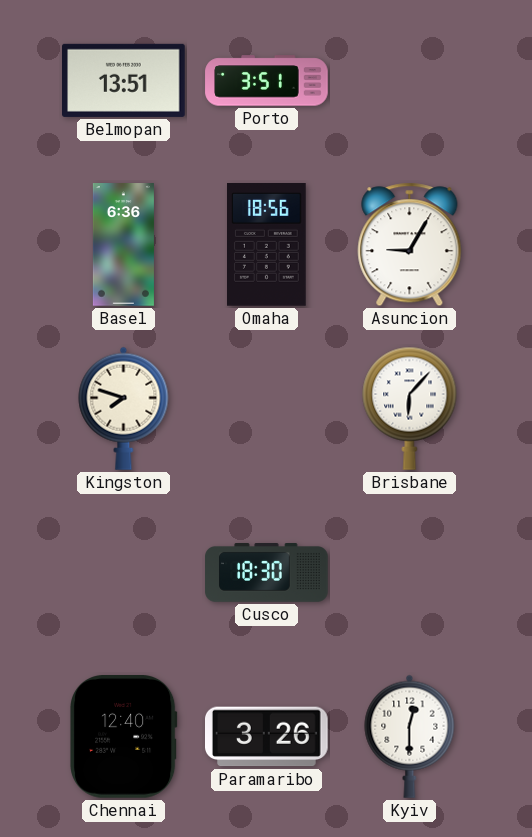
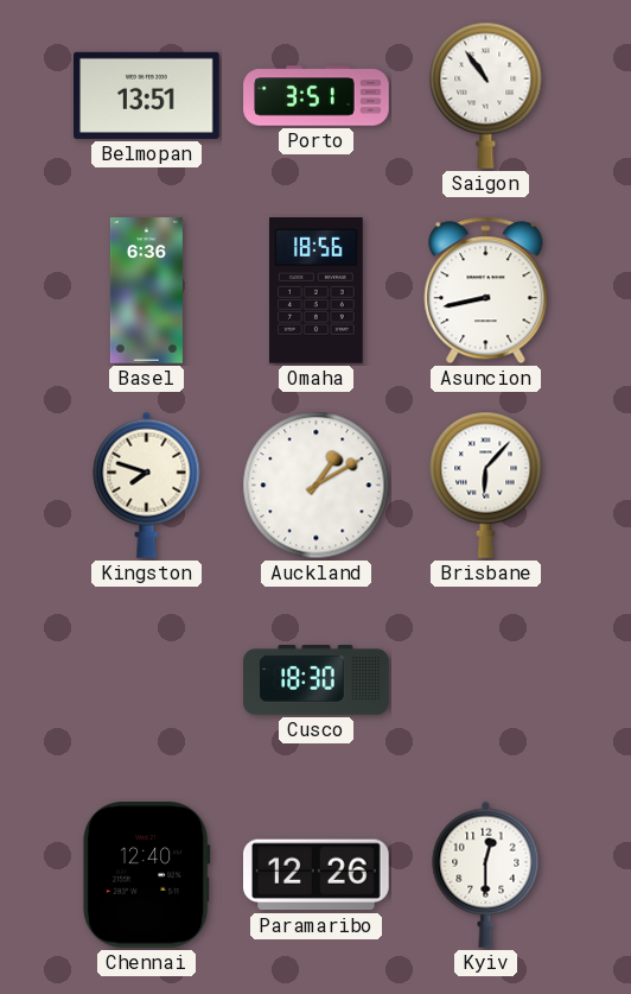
Saigon: none -> 10:54 (486, 95)
Asuncion: 9:05 -> 8:43 (486, 291)
Auckland: none -> 1:10 (317, 486)
Paramaribo: 3:26 -> 12:26 (317, 875)
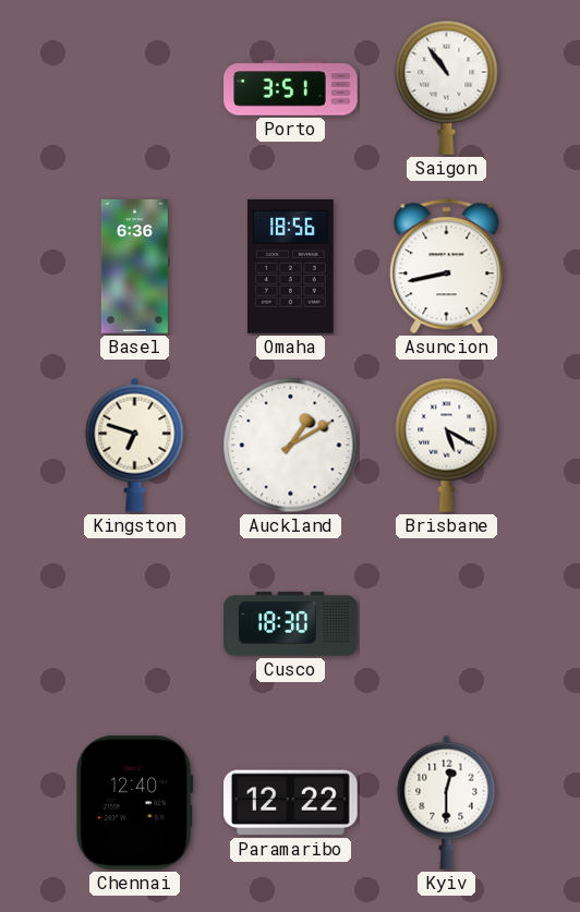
Belmopan: 13:51 -> none (147, 95)
Kingston: 7:48 -> 6:48 (135, 445)
Brisbane: 6:07 -> 5:20 (447, 445)
Paramaribo: 12:26 -> 12:22 (291, 803)
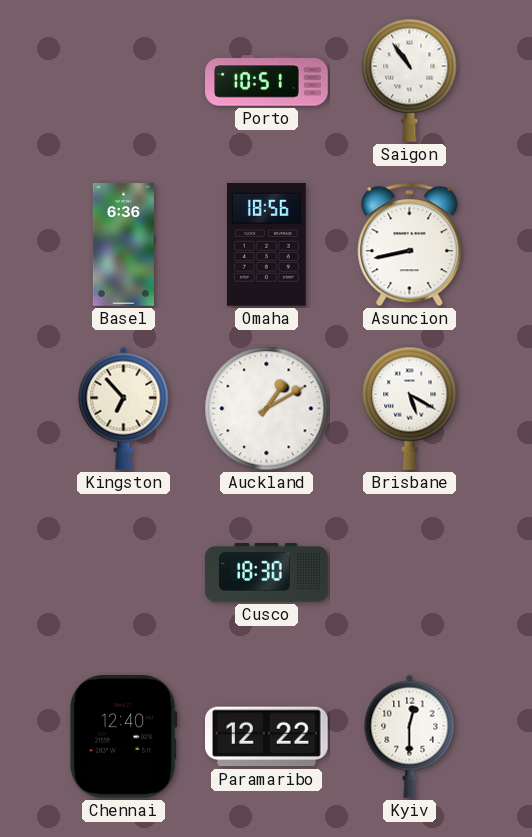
Porto: 3:51 -> 10:51 (267, 81)
Kingston: 6:48 -> 6:53 (124, 408)
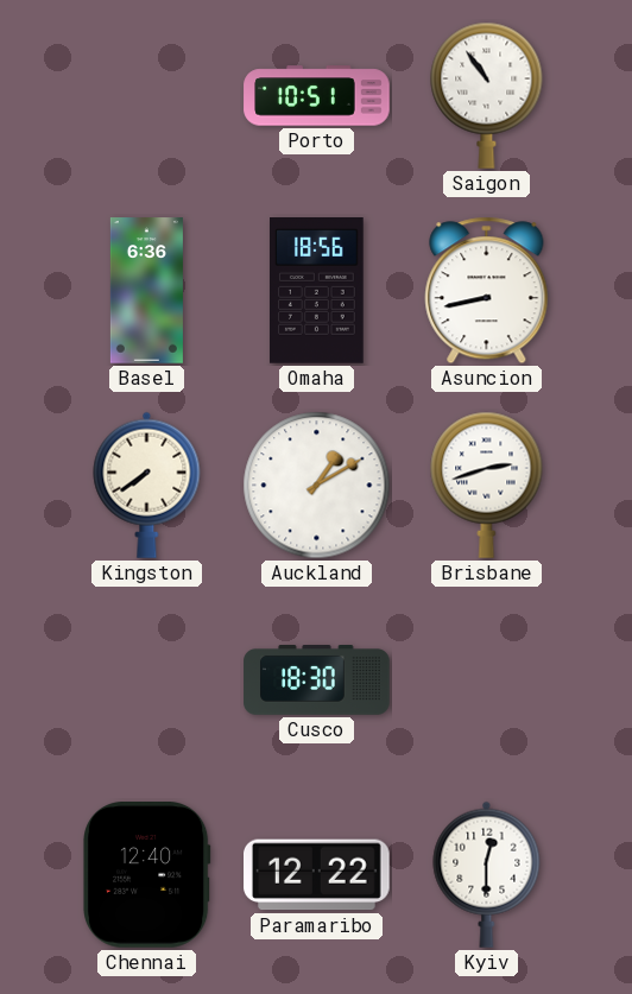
Kingston: 6:53 -> 7:39 (147, 485)
Brisbane: 5:20 -> 2:42 (487, 485)
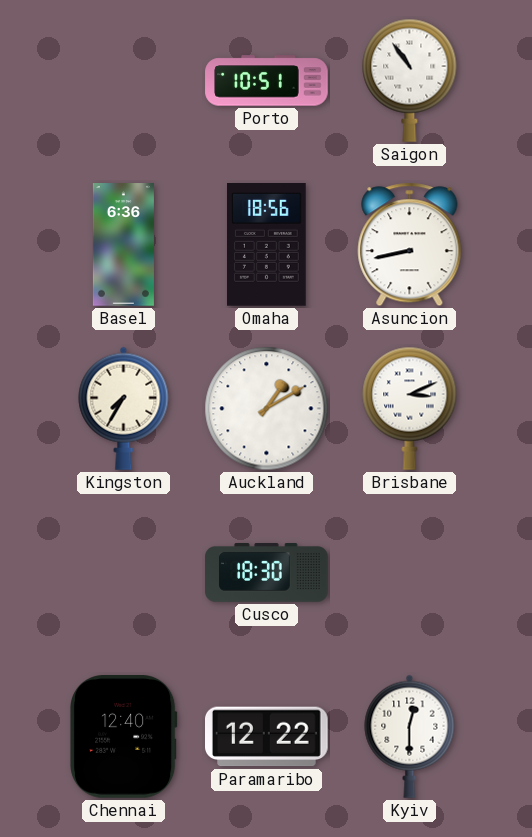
Kingston: 7:39 -> 7:35 (124, 408)
Brisbane: 2:42 -> 3:11 (410, 408)
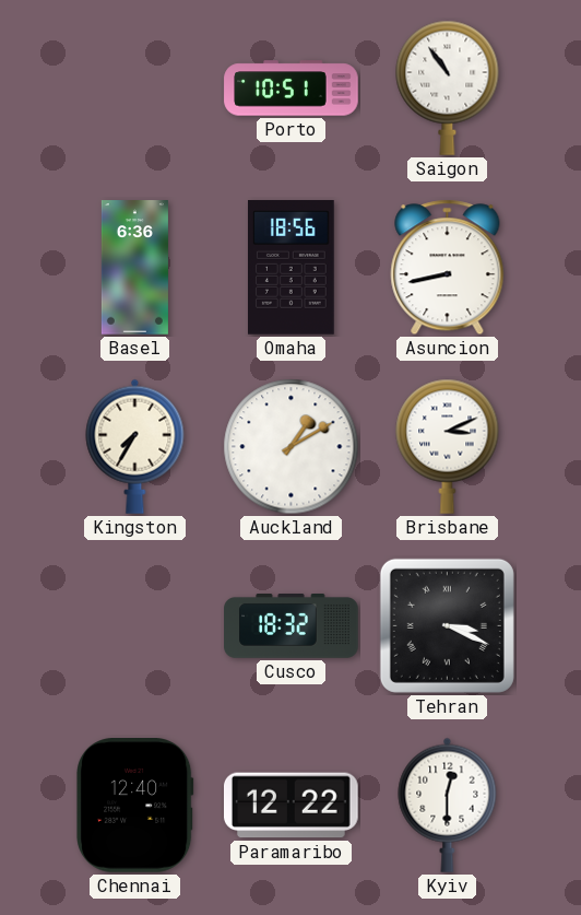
Cusco: 18:30 -> 18:32 (292, 626)
Tehran: none -> 3:19 (447, 625)
